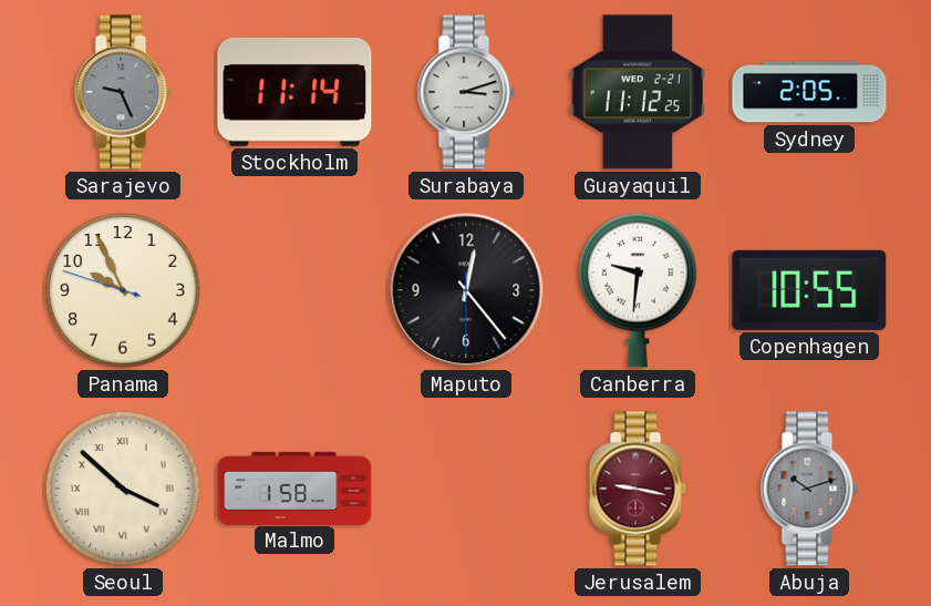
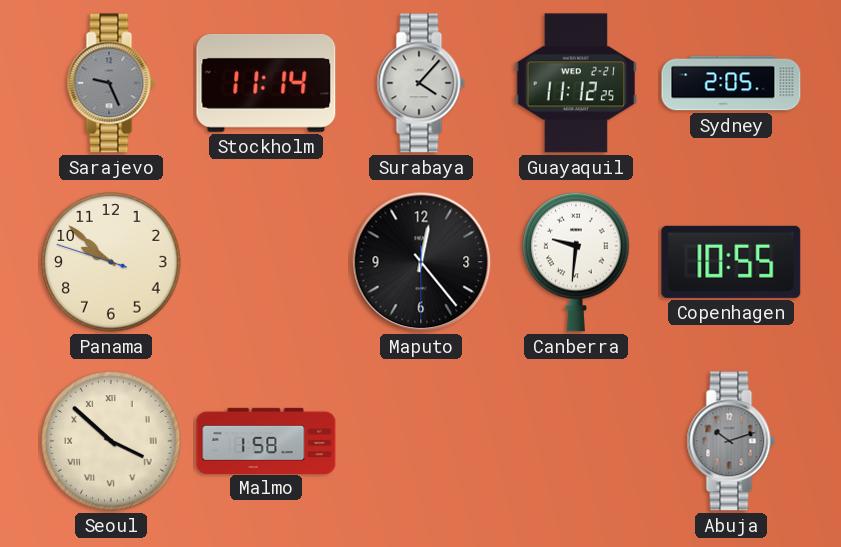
Surabaya: 3:12 -> 4:07 (421, 83)
Panama: 9:55 -> 9:51 (111, 262)
Jerusalem: 9:17 -> none (638, 489)
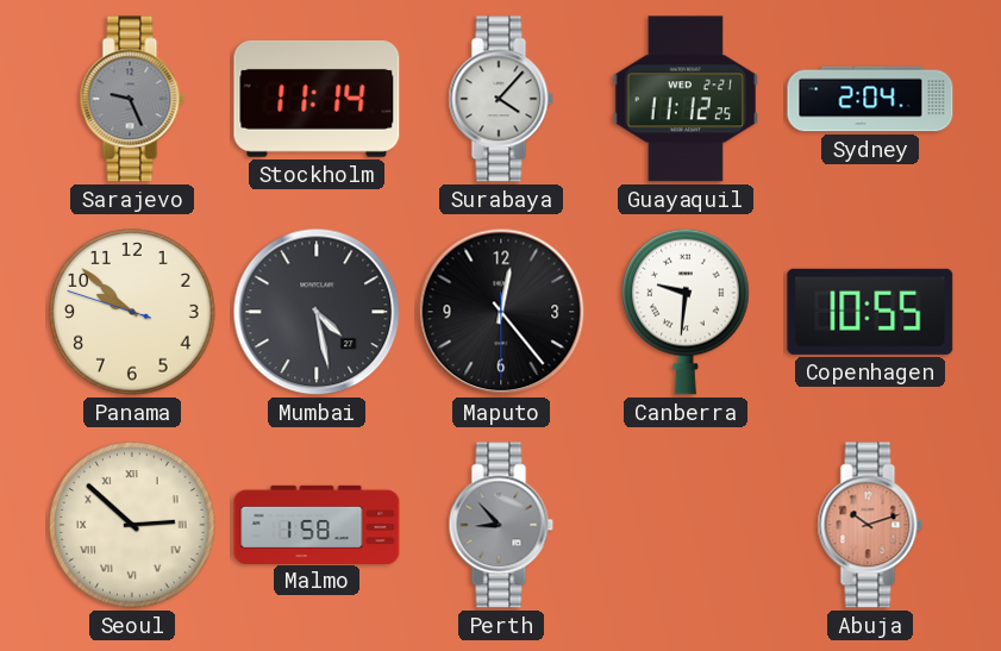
Sydney: 2:05 -> 2:04 (870, 99)
Mumbai: none -> 4:28 (317, 312)
Seoul: 3:52 -> 2:52 (132, 525)
Perth: none -> 8:53 (501, 525)
Abuja dial: grey -> salmon (870, 525)
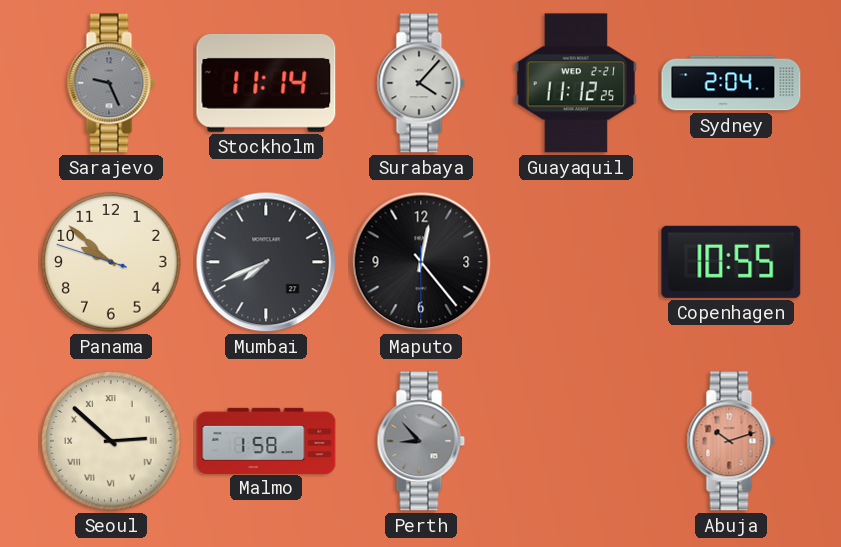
Mumbai: 4:28 -> 7:41 (266, 262)
Canberra: 9:31 -> none (686, 312)
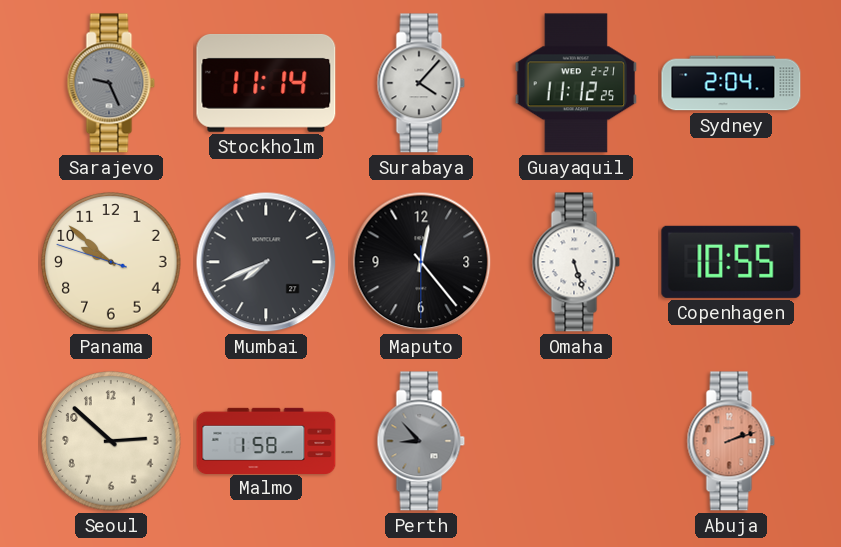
Omaha: none -> 5:27 (576, 262)
Seoul numerals: Roman -> Arabic (111, 441)
Abuja: 10:12 -> 2:12 (731, 441)
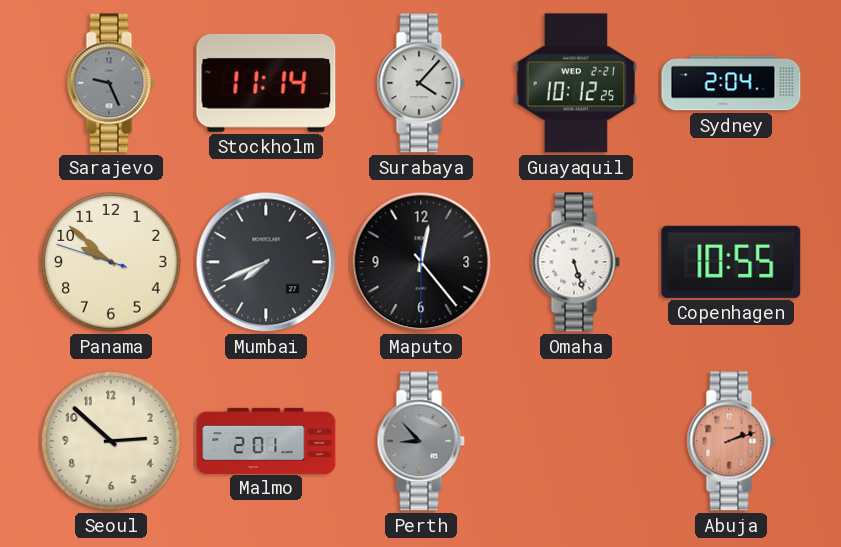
Guayaquil: 11:12 -> 10:12 (576, 83)
Malmo: 1:58 -> 2:01 (266, 440)
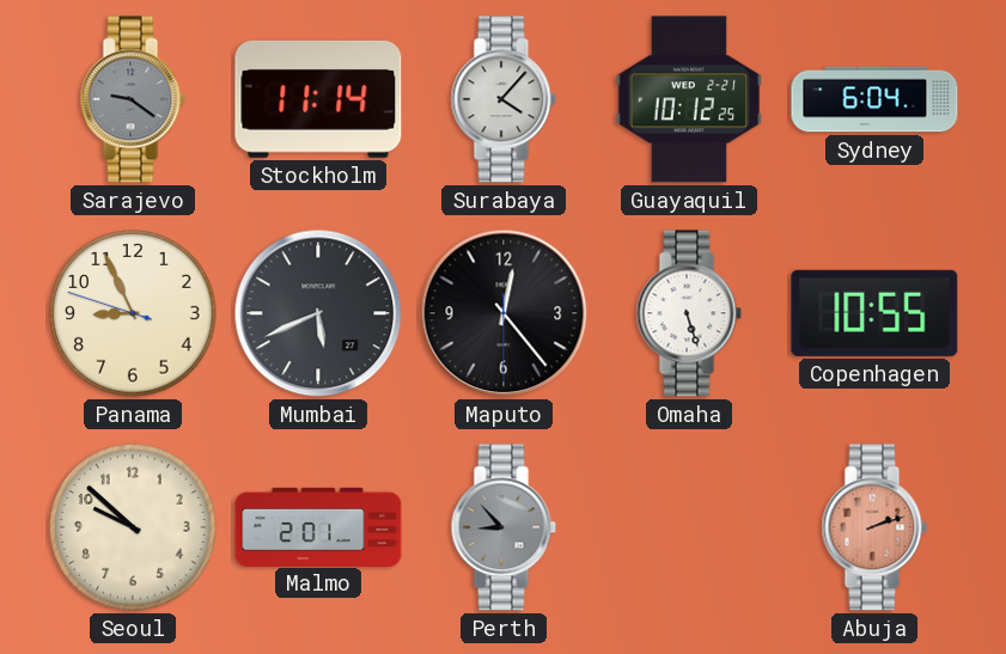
Sarajevo: 9:26 -> 9:21 (133, 99)
Sydney: 2:04 -> 6:04 (874, 99)
Panama: 9:51 -> 8:55 (133, 313)
Mumbai: 7:41 -> 5:41 (318, 313)
Seoul: 2:52 -> 9:52 (133, 527)
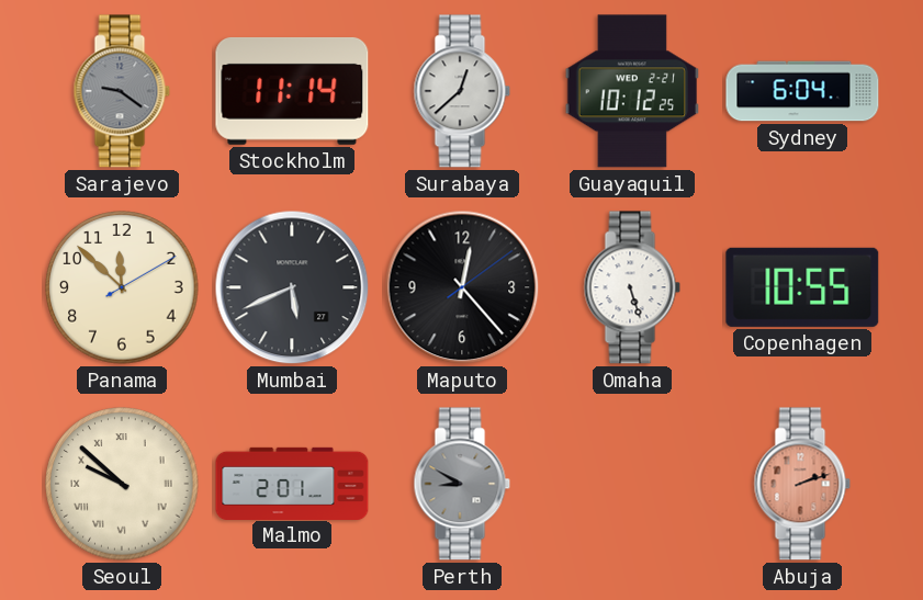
Surabaya: 4:07 -> 12:38 (462, 91)
Panama: 8:55 -> 11:52 (122, 287)
Maputo: 12:23:30 -> 12:23:09 (462, 287)
Seoul numerals: Arabic -> Roman (122, 484)
Perth: 8:53 -> 8:50 (462, 484)
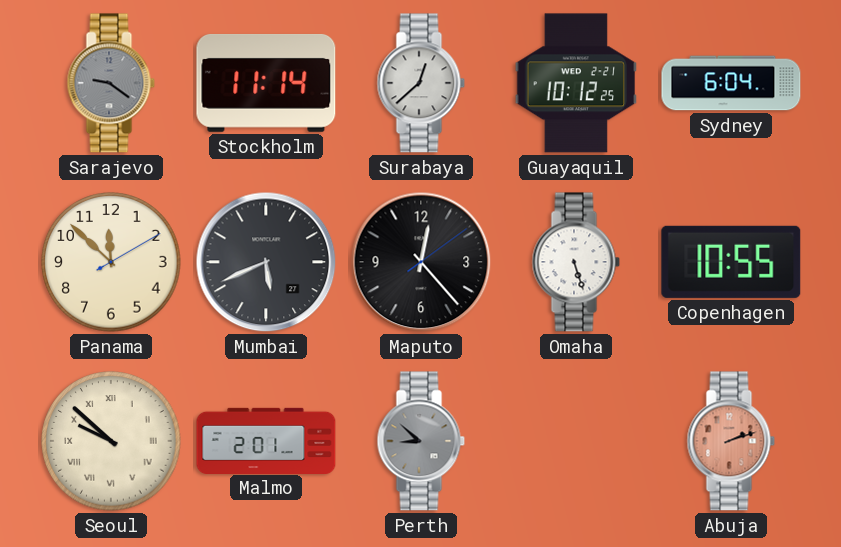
Perth: 8:50 -> 8:52 (421, 441)
